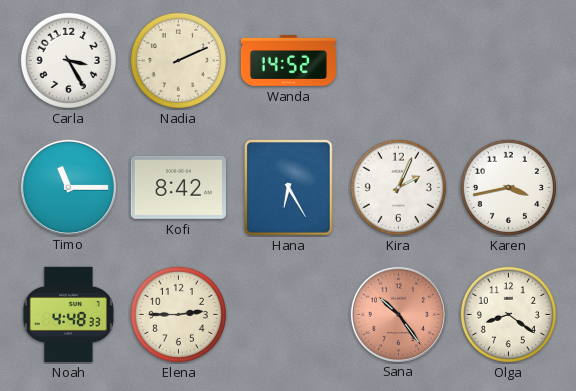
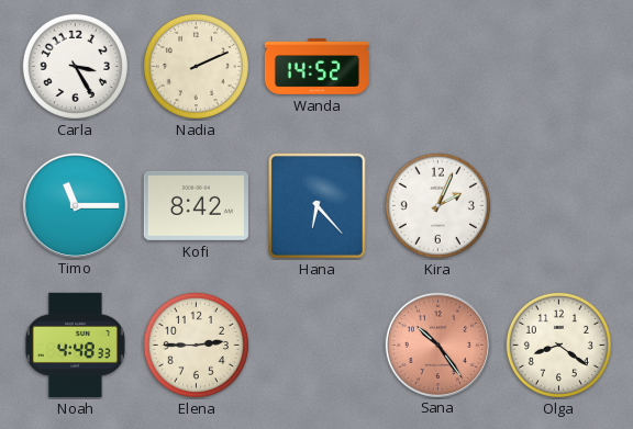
Hana: 6:25 -> 6:23 (318, 206)
Karen: 3:43 -> none (508, 187)
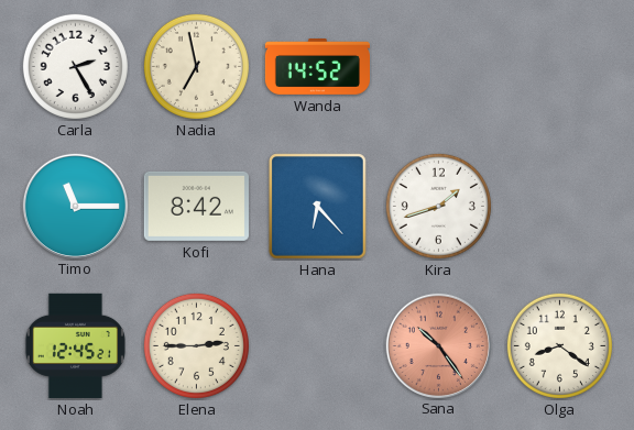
Carla: 3:25 -> 2:25 (75, 66)
Nadia: 2:11 -> 6:58 (196, 66)
Kira: 2:04 -> 1:42 (438, 206)
Noah: 4:48 -> 12:45 (75, 345)
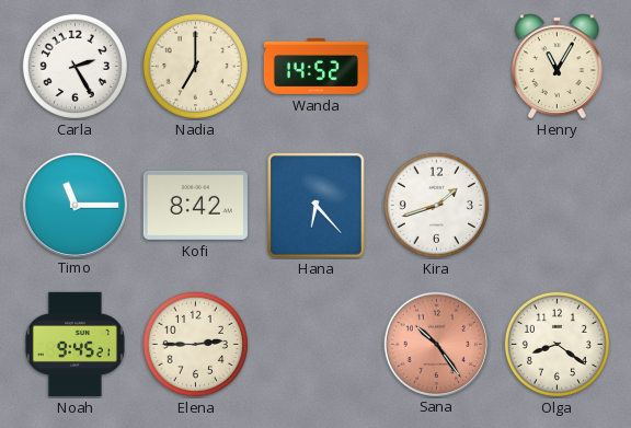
Nadia: 6:58 -> 7:00 (195, 66)
Henry: none -> 11:05 (558, 67)
Noah: 12:45 -> 9:45 (74, 344)
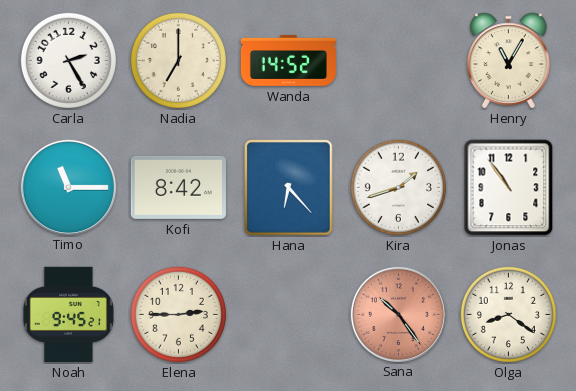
Jonas: none -> 10:54 (509, 188)
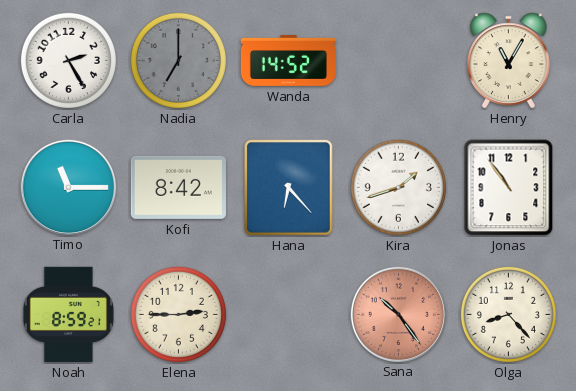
Nadia dial: cream -> grey (178, 60)
Noah: 9:45 -> 8:59 (68, 314)
Olga: 8:21 -> 8:23 (508, 314)
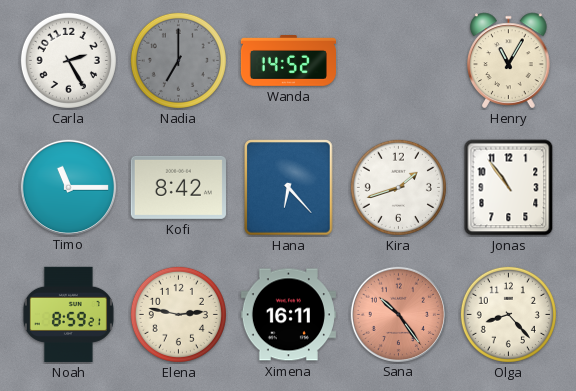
Elena: 2:45 -> 2:47 (178, 314)
Ximena: none -> 16:11 (288, 315)
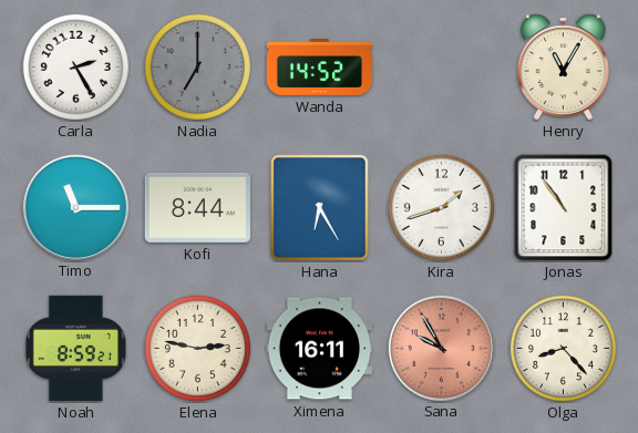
Kofi: 8:42 -> 8:44 (197, 207)
Hana: 6:23 -> 6:25 (320, 208)
Sana: 10:24 -> 9:55 (441, 348)
